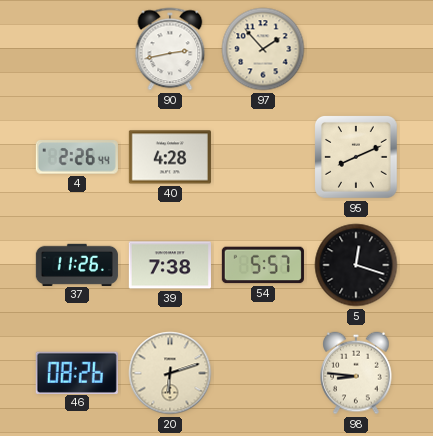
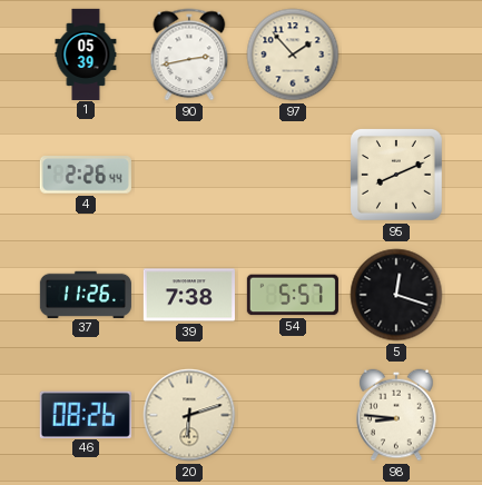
1: none -> 05:39 (86, 53)
40: 4:28 -> none (170, 157)
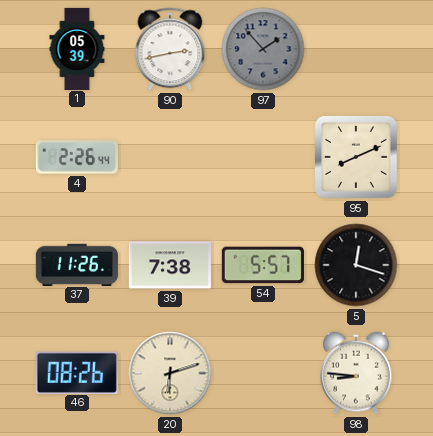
97 dial: cream -> grey (263, 49)
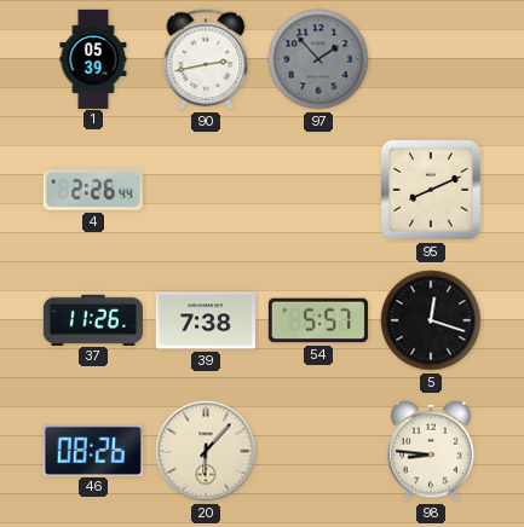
20: 6:12 -> 6:07 (206, 451)
